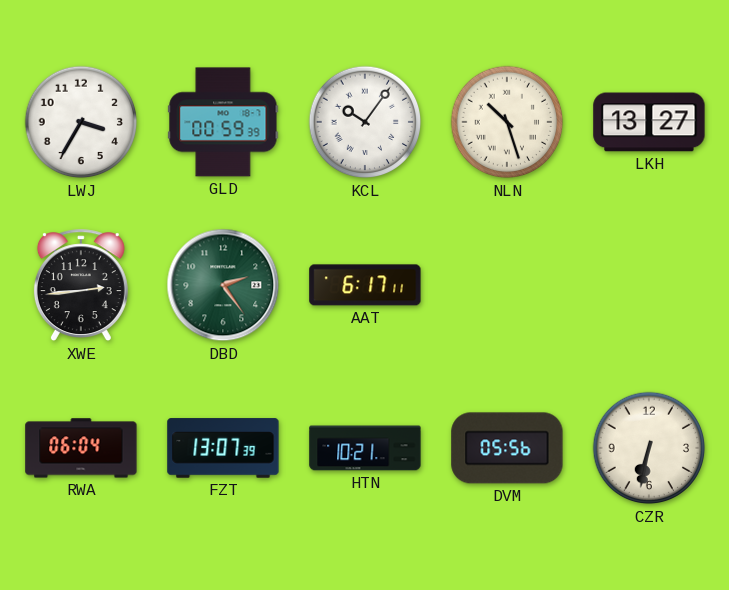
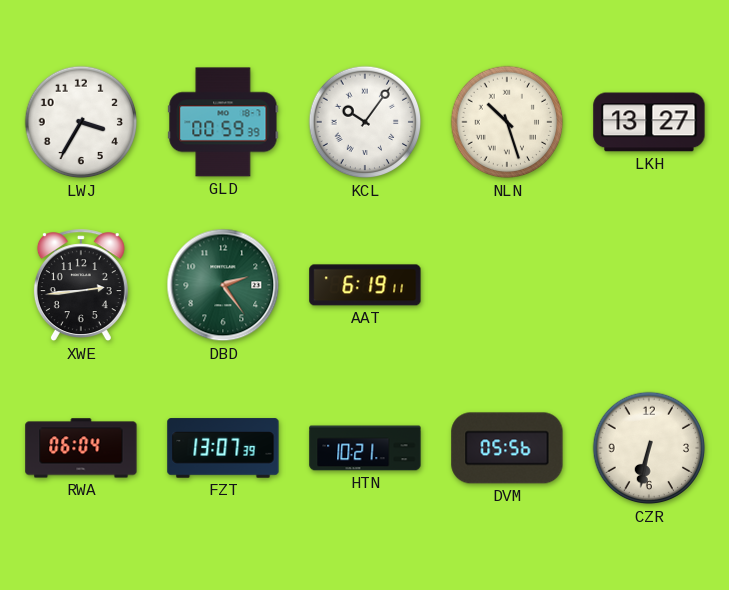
AAT: 6:17 -> 6:19 (365, 285)
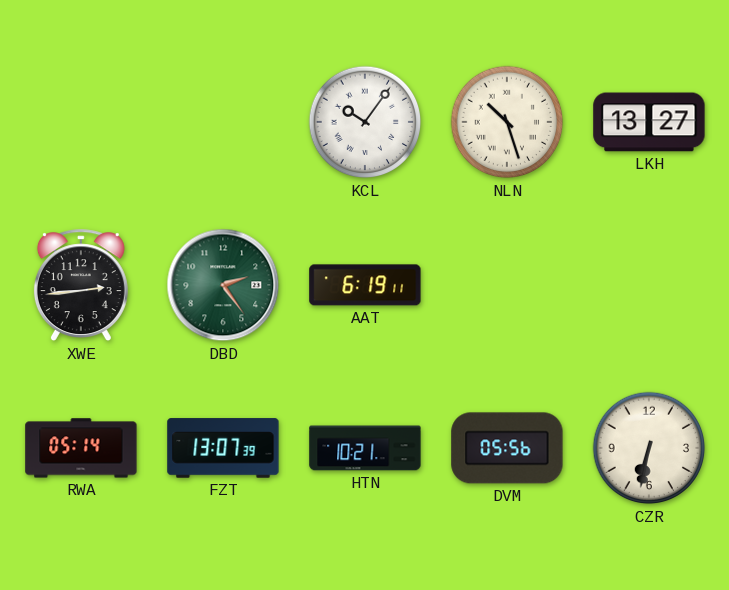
LWJ: 3:35 -> none (81, 122)
GLD: 00:59 -> none (223, 122)
RWA: 06:04 -> 05:14 (81, 448)
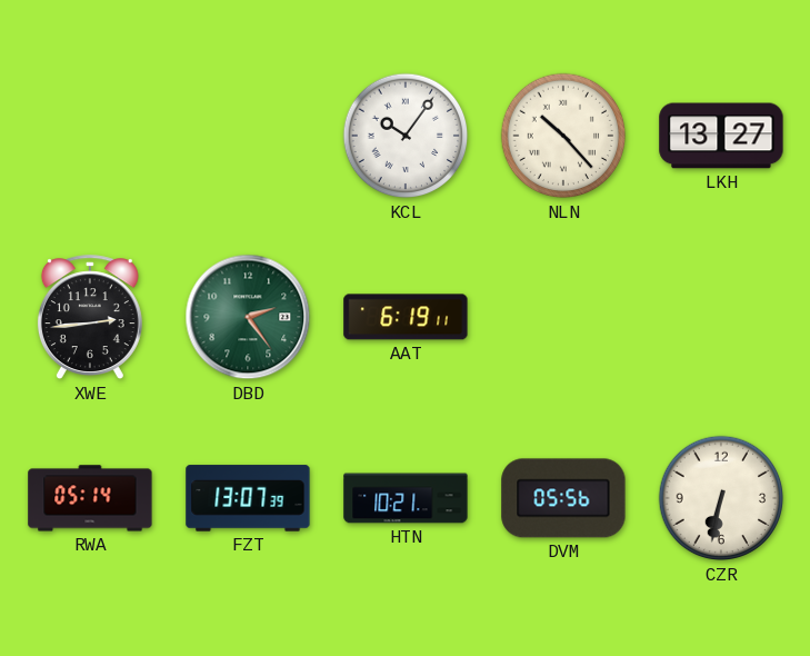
NLN: 10:27 -> 10:23 (563, 136)
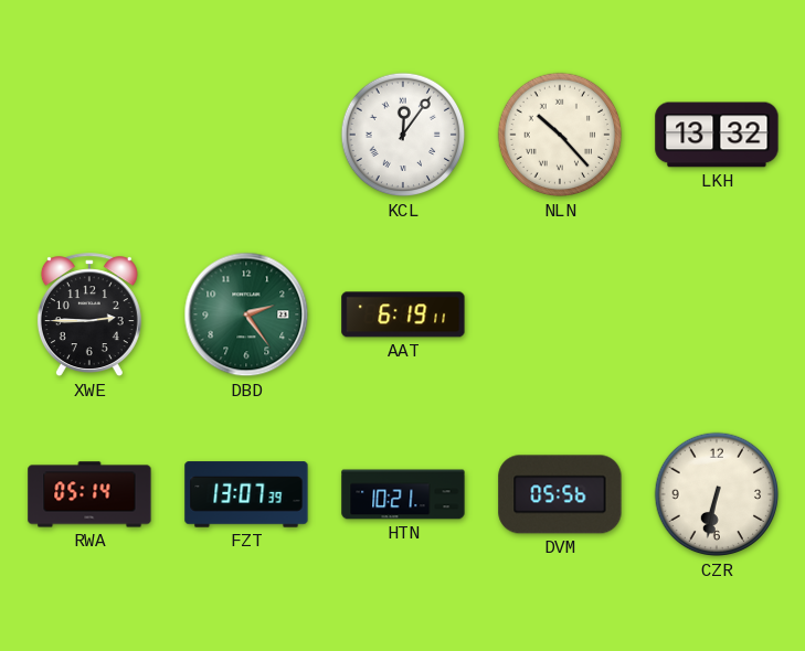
KCL: 10:06 -> 12:06 (403, 135)
LKH: 13:27 -> 13:32 (717, 135)
XWE: 2:44 -> 2:45 (89, 316)
